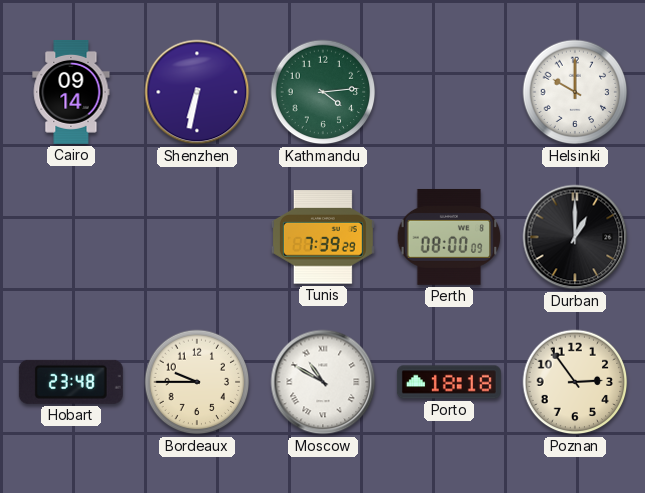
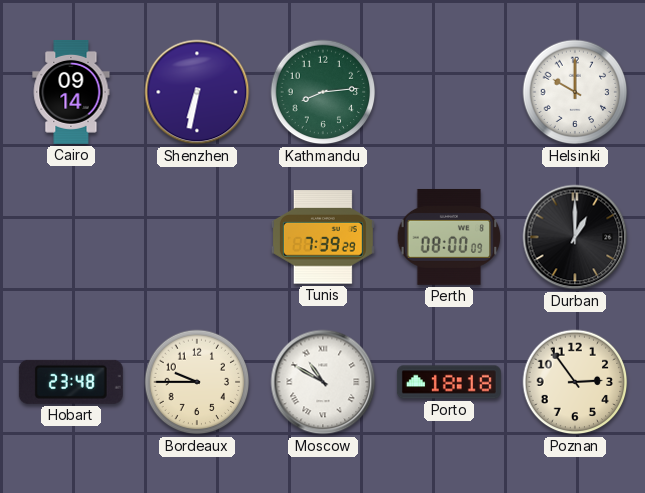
Kathmandu: 4:14 -> 8:14 (323, 92)
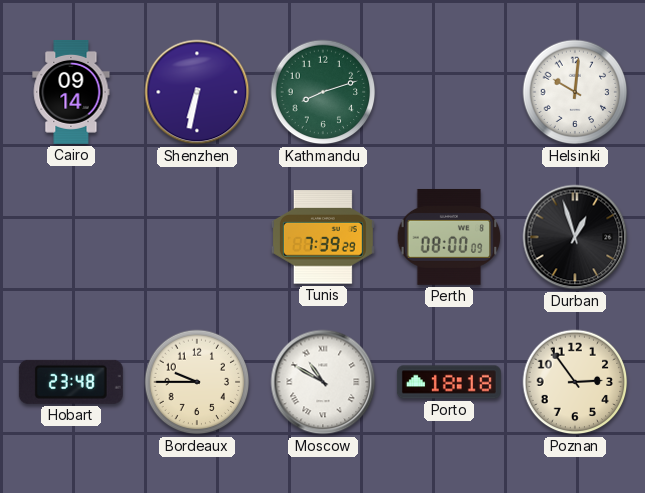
Kathmandu: 8:14 -> 8:12 (323, 92)
Helsinki: 10:00 -> 10:01 (575, 92)
Durban: 1:00 -> 12:57 (575, 237)
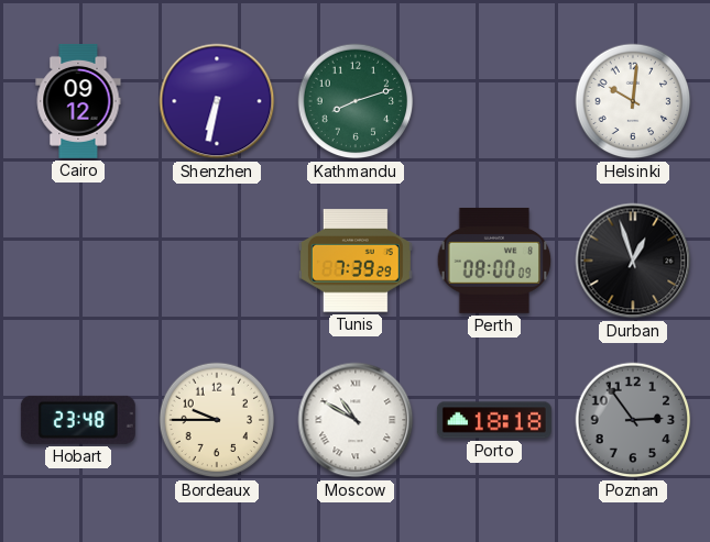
Cairo: 09:14 -> 09:12 (78, 101)
Poznan dial: cream -> grey (633, 420)
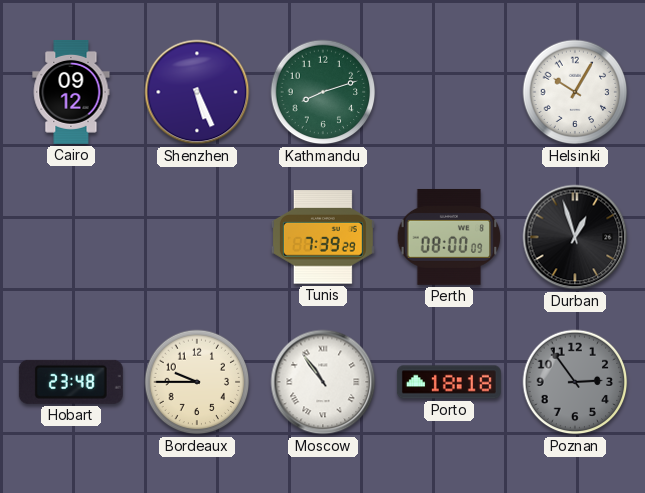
Shenzhen: 6:32 -> 5:26 (197, 92)
Helsinki: 10:01 -> 10:05 (575, 92)
Moscow: 10:50 -> 10:54 (323, 382)
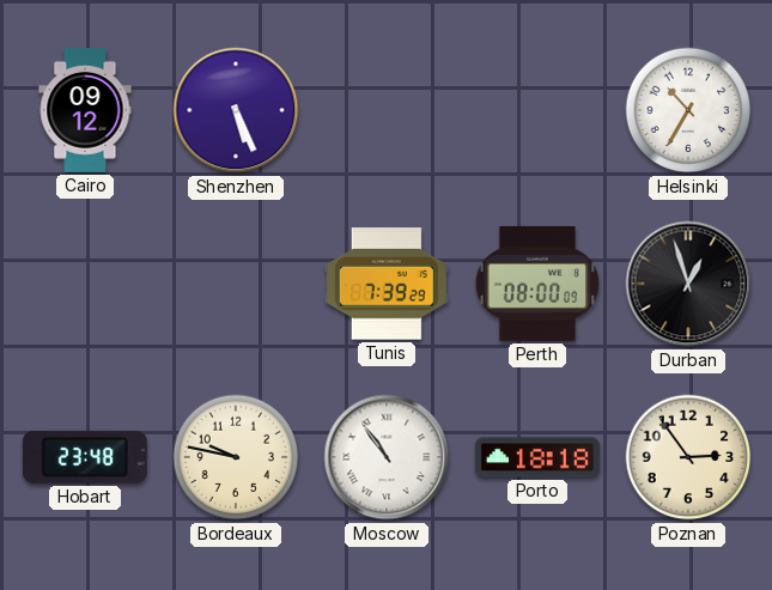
Kathmandu: 8:12 -> none (323, 92)
Helsinki: 10:05 -> 10:35 (688, 110)
Bordeaux: 9:45 -> 9:47 (236, 457)
Poznan dial: grey -> cream (688, 457)
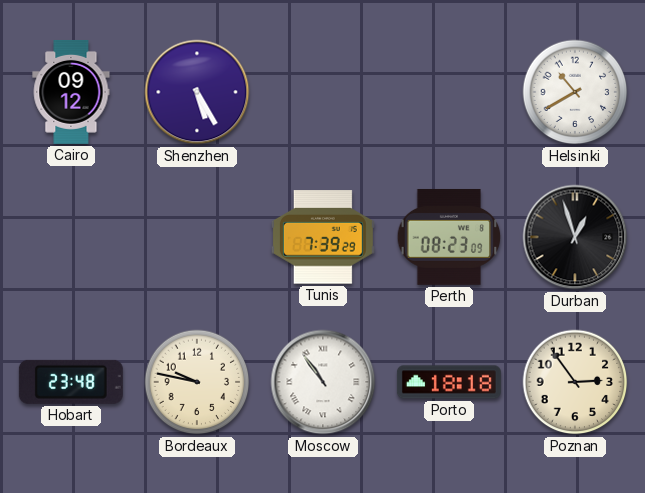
Shenzhen: 5:26 -> 5:25 (197, 92)
Helsinki: 10:35 -> 10:40 (575, 92)
Perth: 08:00 -> 08:23 (449, 237)
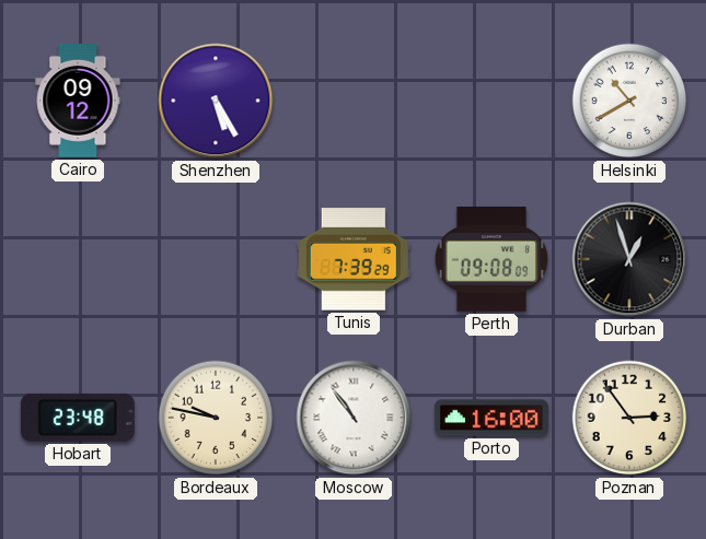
Perth: 08:23 -> 09:08 (491, 259)
Porto: 18:18 -> 16:00 (491, 418)
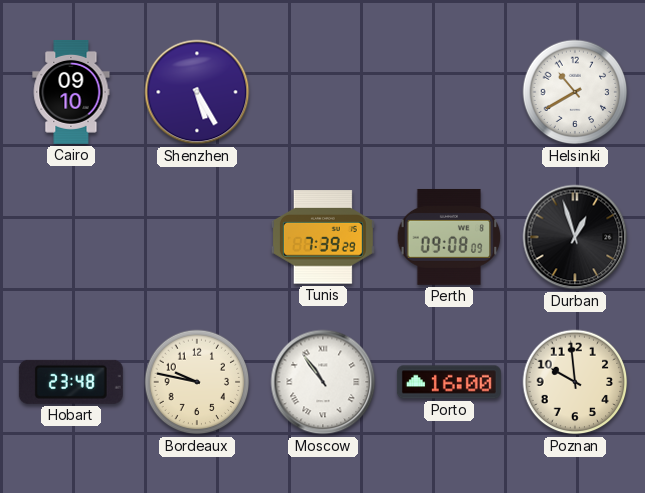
Cairo: 09:12 -> 09:10 (71, 92)
Poznan: 2:54 -> 9:59 (575, 382)
